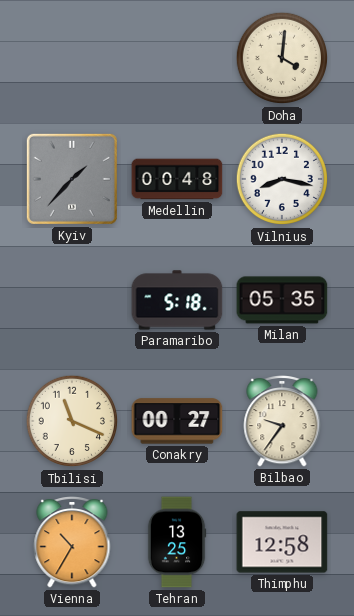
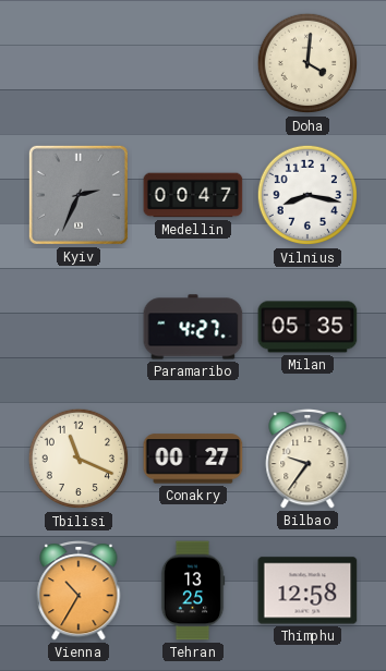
Kyiv: 1:37 -> 2:34 (79, 195)
Medellin: 00:48 -> 00:47 (193, 195)
Paramaribo: 5:18 -> 4:27 (193, 327)
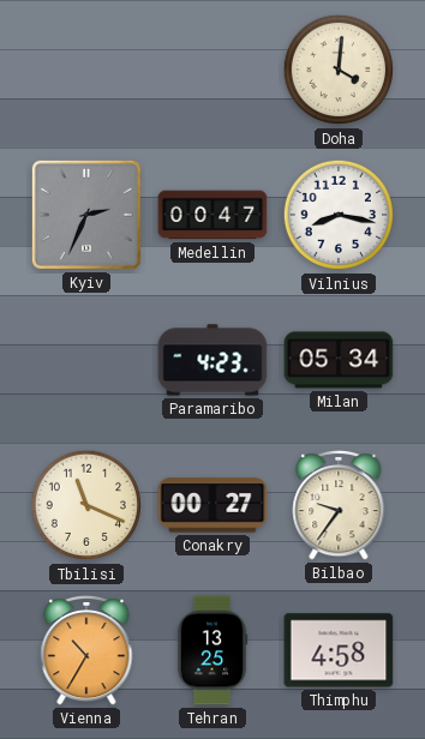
Paramaribo: 4:27 -> 4:23 (212, 360)
Milan: 05:35 -> 05:34 (339, 360)
Thimphu: 12:58 -> 4:58 (339, 650)
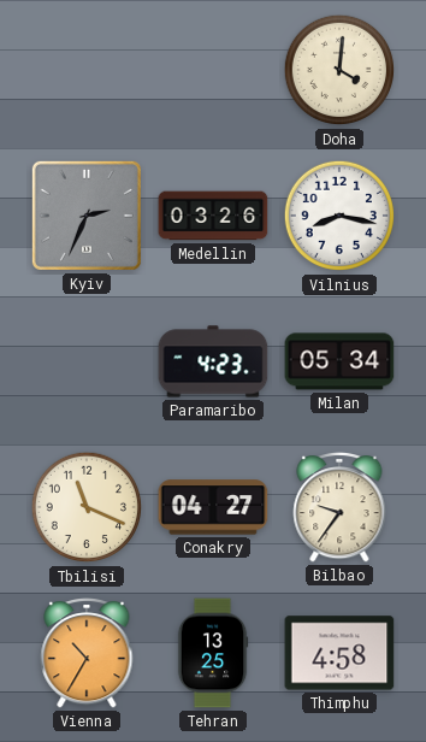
Medellin: 00:47 -> 03:26 (213, 216)
Conakry: 00:27 -> 04:27 (213, 507)
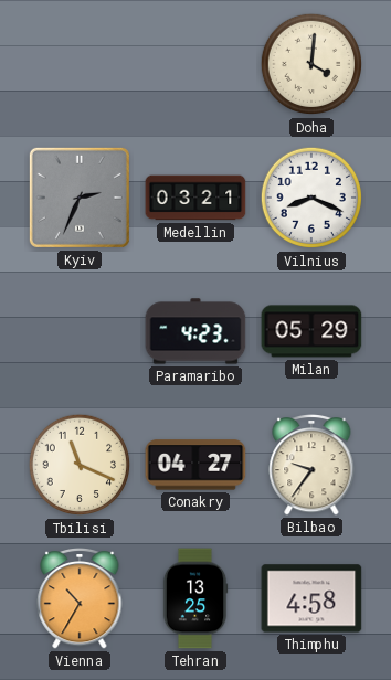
Medellin: 03:26 -> 03:21 (196, 198)
Vilnius: 8:17 -> 8:19 (311, 198)
Milan: 05:34 -> 05:29 (311, 331)
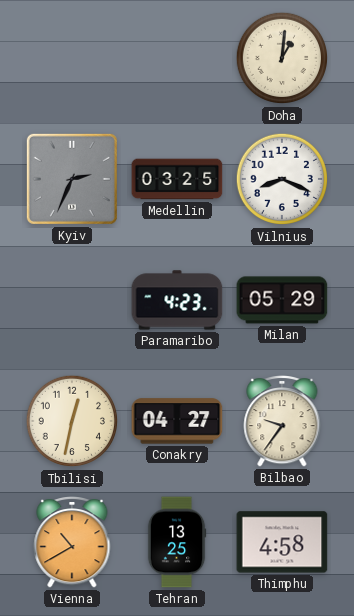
Doha: 4:01 -> 1:01 (282, 58)
Medellin: 03:21 -> 03:25 (177, 179)
Tbilisi: 11:19 -> 12:32 (72, 421)
Vienna: 10:35 -> 10:40 (72, 543)
